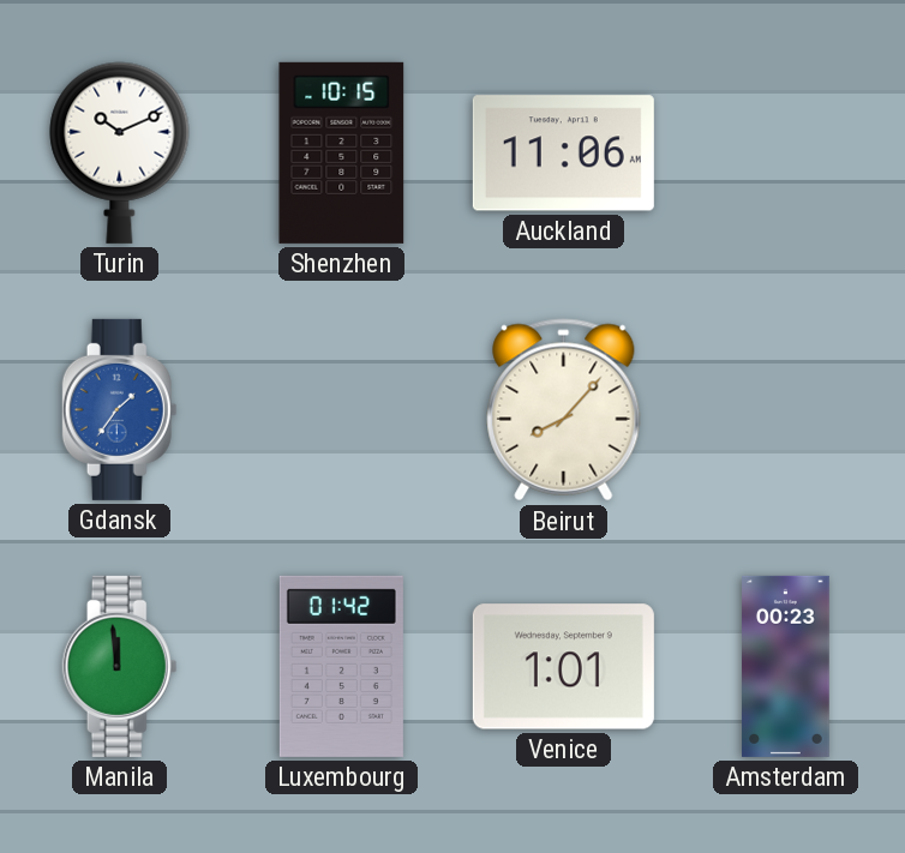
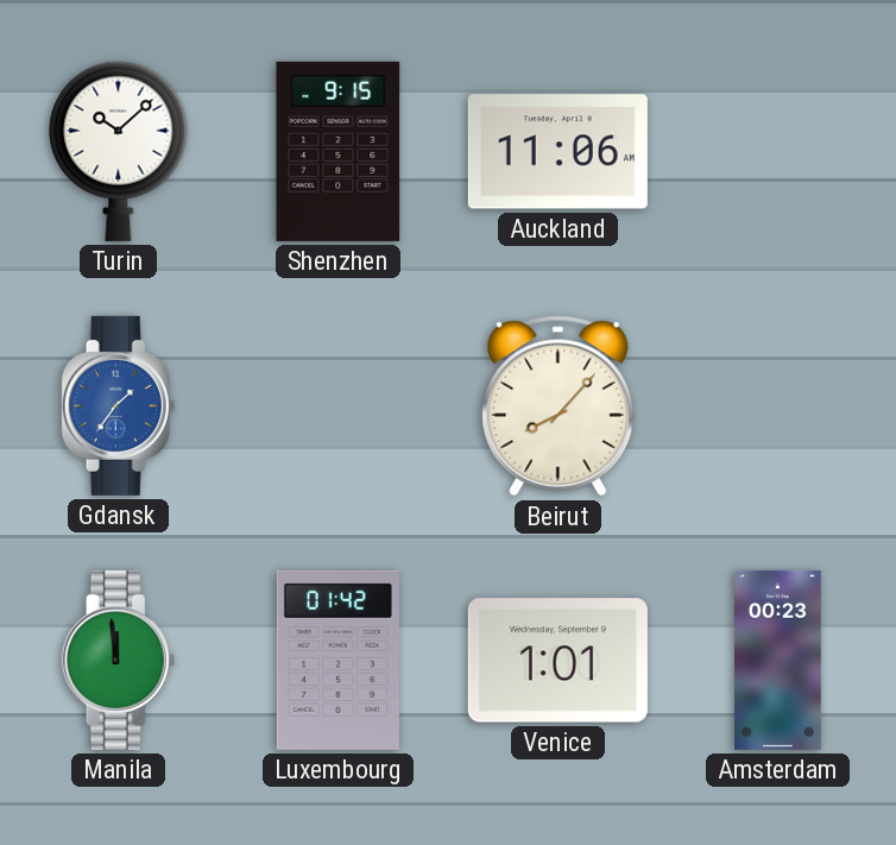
Turin: 10:11 -> 10:08 (119, 151)
Shenzhen: 10:15 -> 9:15 (339, 151)
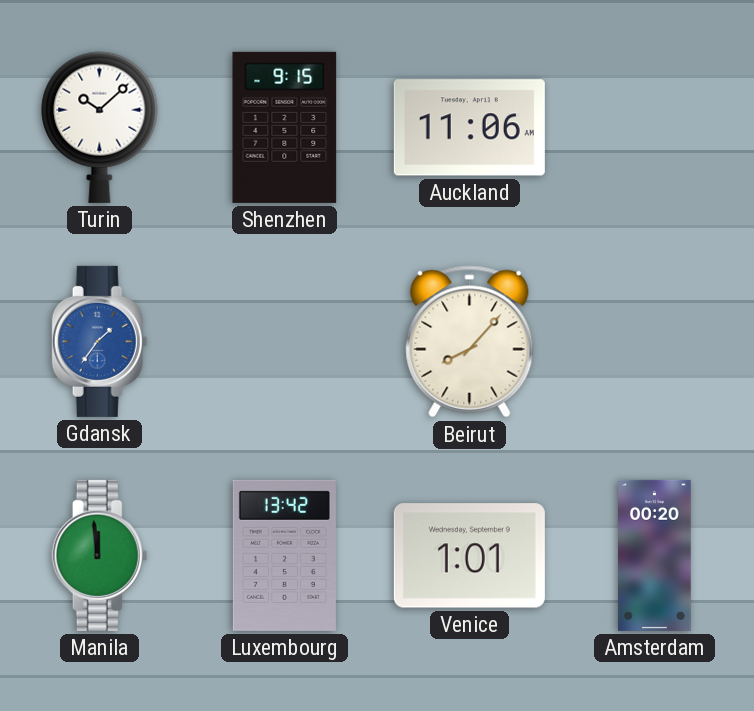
Luxembourg: 01:42 -> 13:42 (284, 555)
Amsterdam: 00:23 -> 00:20 (655, 555)
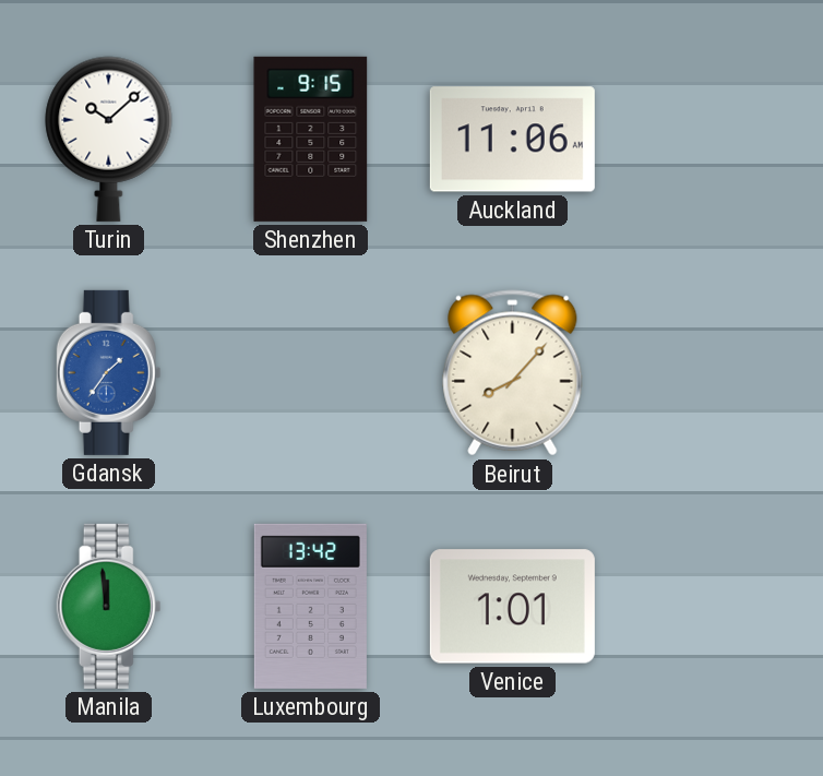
Amsterdam: 00:20 -> none (655, 555)
